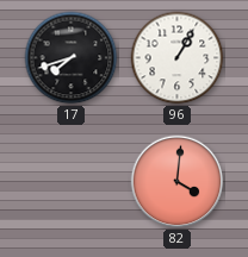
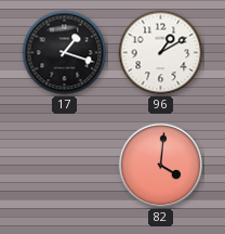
17: 7:42 -> 1:18 (65, 53)
96: 1:05 -> 1:10 (161, 53)
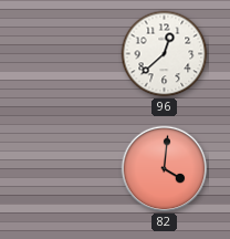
17: 1:18 -> none (65, 53)
96: 1:10 -> 12:38 (165, 54)
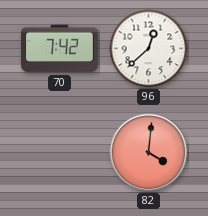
70: none -> 7:42 (60, 49)
